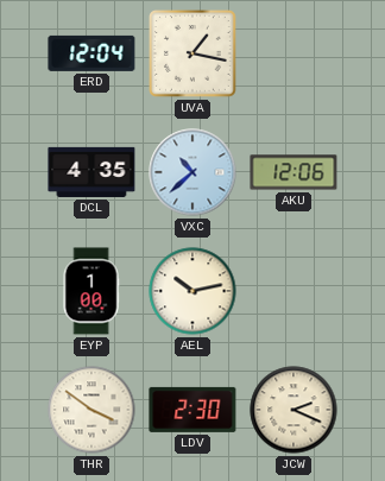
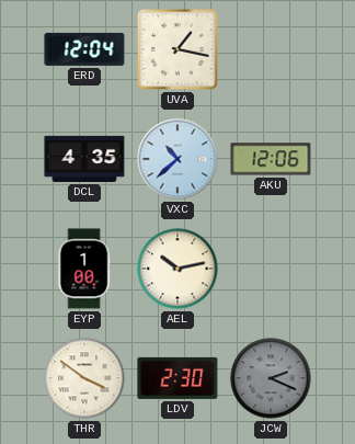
JCW dial: cream -> grey (271, 378)
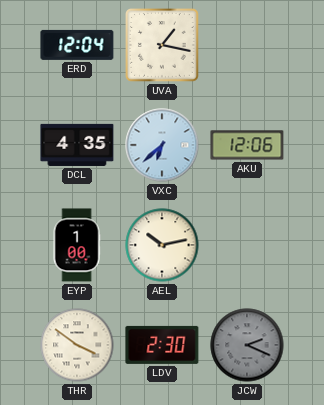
VXC: 10:38 -> 6:38 (162, 145)
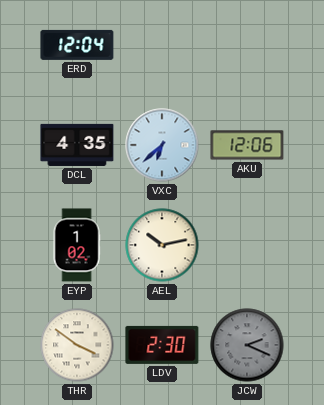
UVA: 1:17 -> none (163, 46)
EYP: 1:00 -> 1:02 (77, 245)
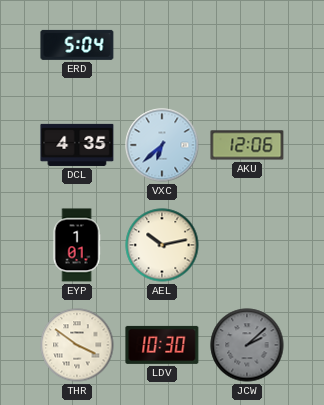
ERD: 12:04 -> 5:04 (77, 45)
EYP: 1:02 -> 1:01 (77, 245)
LDV: 2:30 -> 10:30 (162, 345)
JCW: 2:19 -> 2:08 (247, 345)
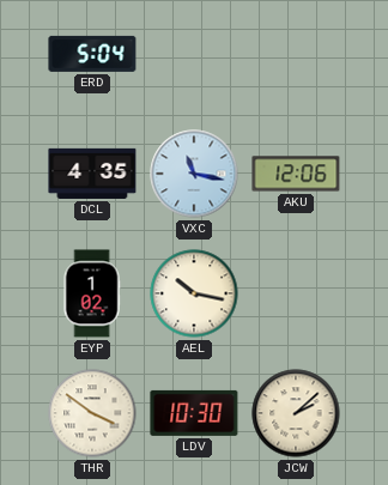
VXC: 6:38 -> 11:17 (194, 174)
EYP: 1:01 -> 1:02 (92, 293)
AEL: 10:13 -> 10:17 (194, 293)
JCW dial: grey -> cream (296, 413)
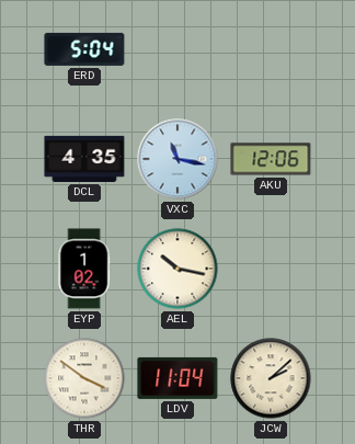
LDV: 10:30 -> 11:04 (177, 378)
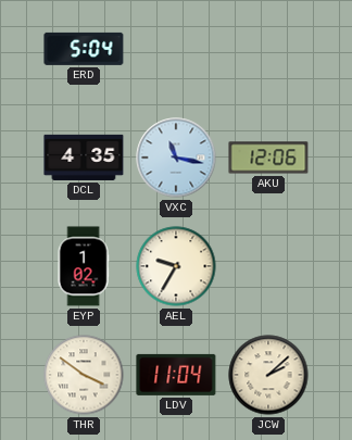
AEL: 10:17 -> 9:35 (176, 266)
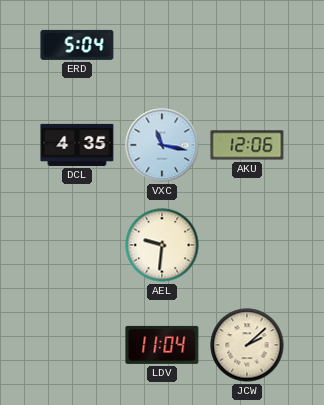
EYP: 1:02 -> none (84, 266)
AEL: 9:35 -> 9:31 (162, 245)
THR: 3:51 -> none (84, 375)
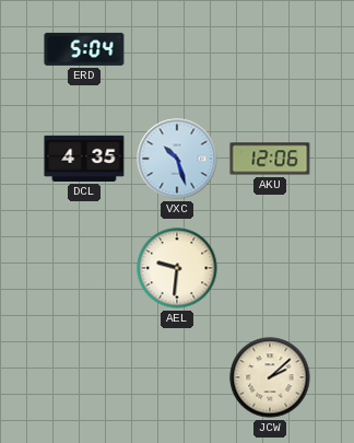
VXC: 11:17 -> 10:27 (177, 159)
LDV: 11:04 -> none (162, 345)
